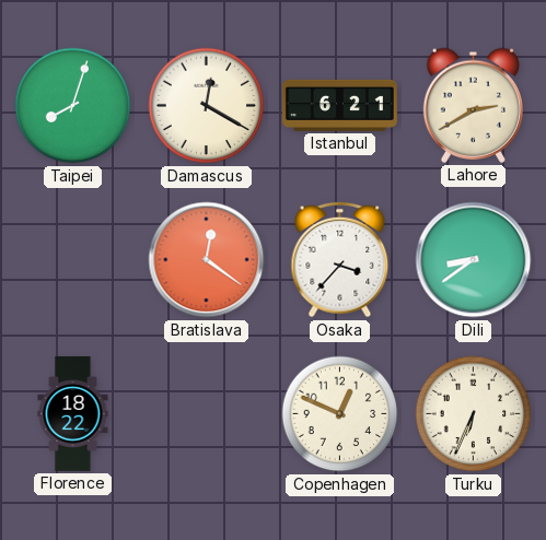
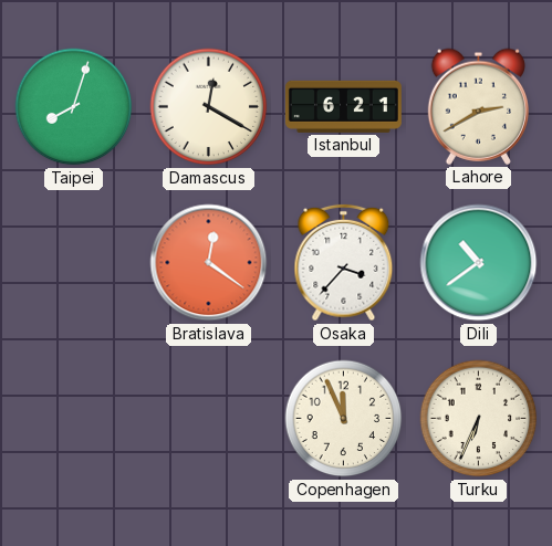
Dili: 8:39 -> 10:39 (479, 263)
Florence: 18:22 -> none (73, 413)
Copenhagen: 12:49 -> 11:56 (344, 419)
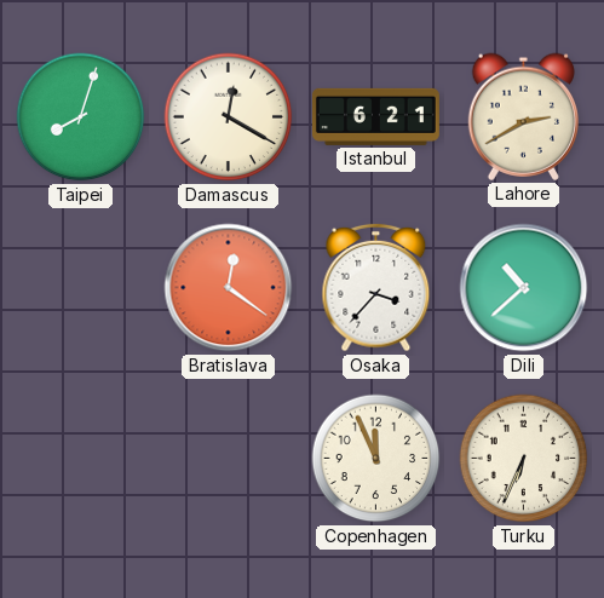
Dili: 10:39 -> 10:38 (524, 288)
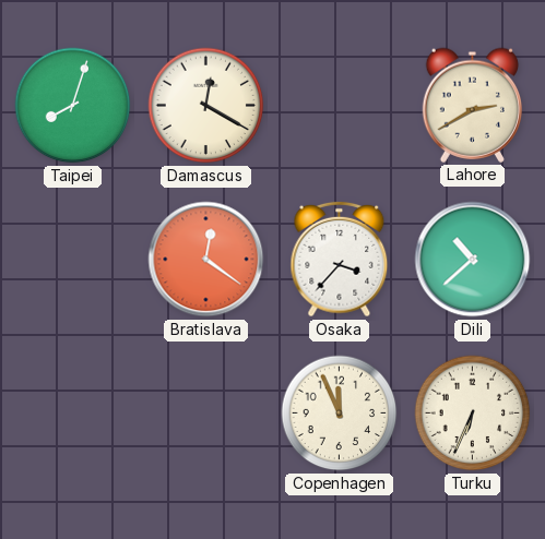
Istanbul: 6:21 -> none (375, 116)
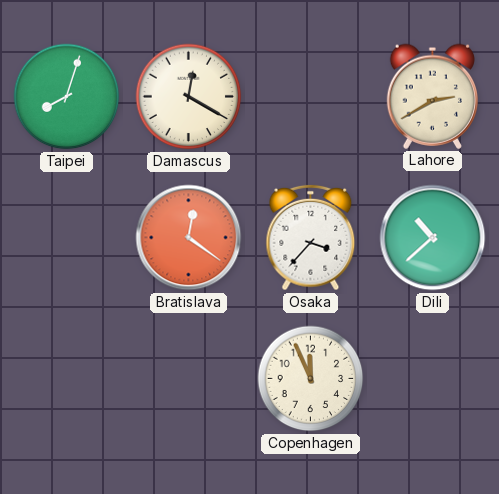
Turku: 6:34 -> none (473, 414)
